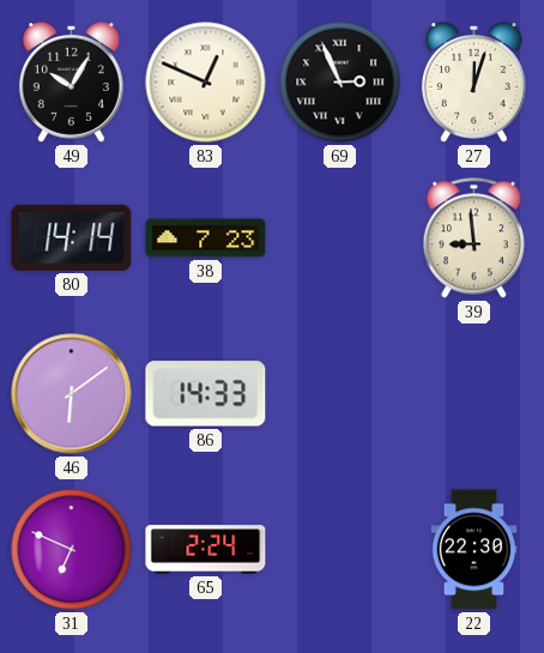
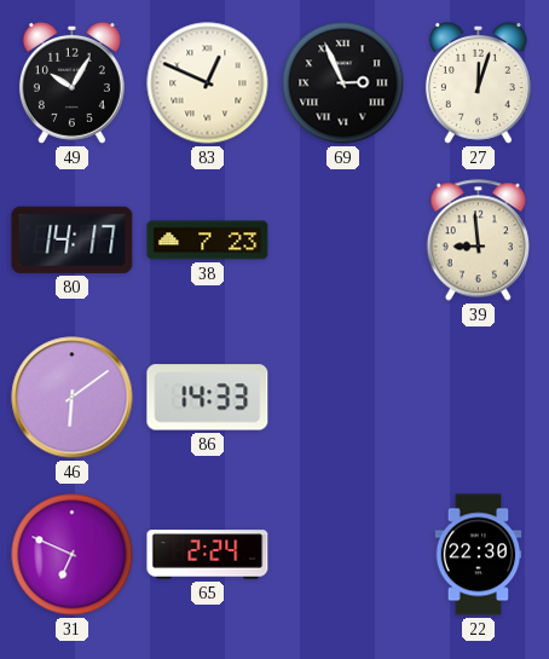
80: 14:14 -> 14:17 (73, 239)
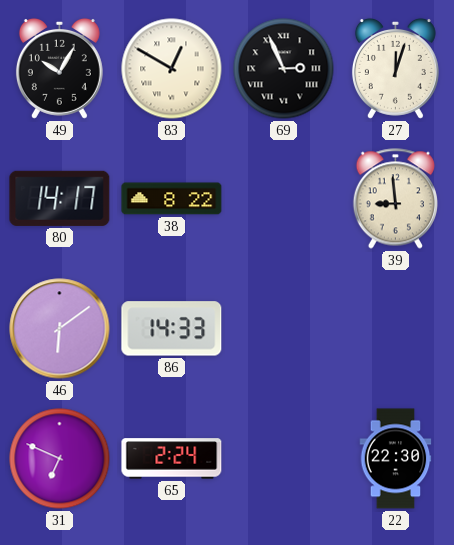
83: 12:49 -> 12:50 (172, 69)
38: 7:23 -> 8:22 (172, 199)
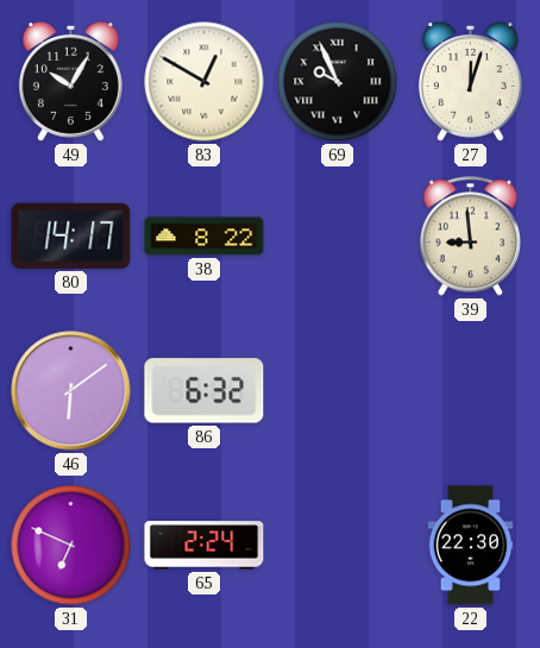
69: 2:56 -> 9:56 (338, 82)
86: 14:33 -> 6:32 (205, 391)
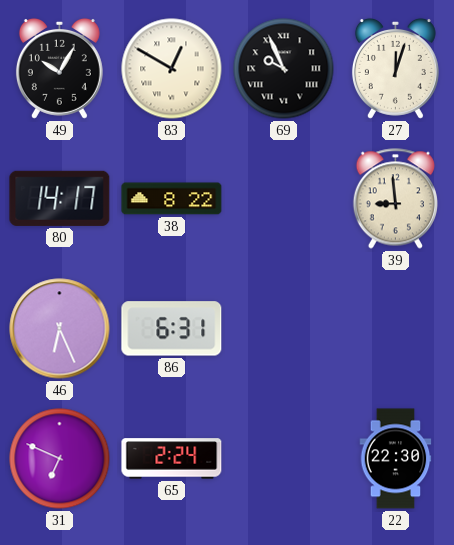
46: 6:09 -> 6:26 (60, 329)
86: 6:32 -> 6:31 (172, 329)
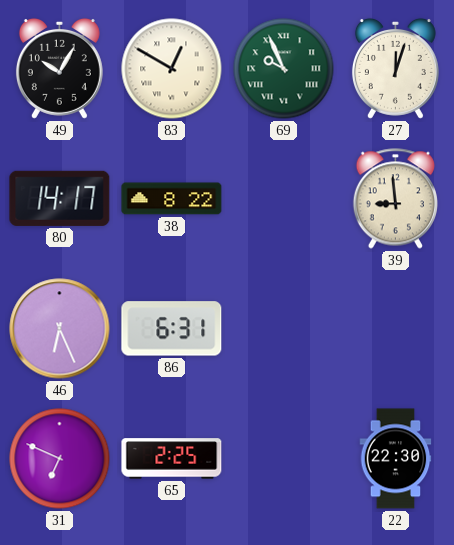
69 dial: black -> green (284, 69)
65: 2:24 -> 2:25 (172, 459)
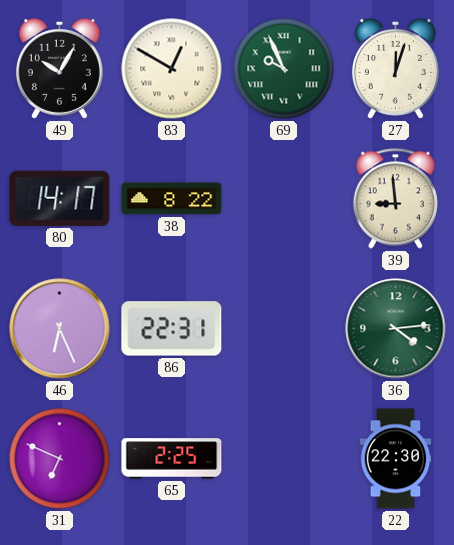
86: 6:31 -> 22:31 (172, 329)
36: none -> 4:14 (396, 329)
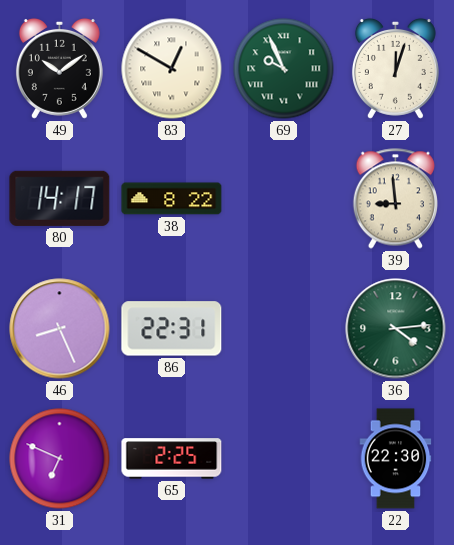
49: 10:05 -> 10:09 (59, 68)
46: 6:26 -> 8:26 (60, 329)
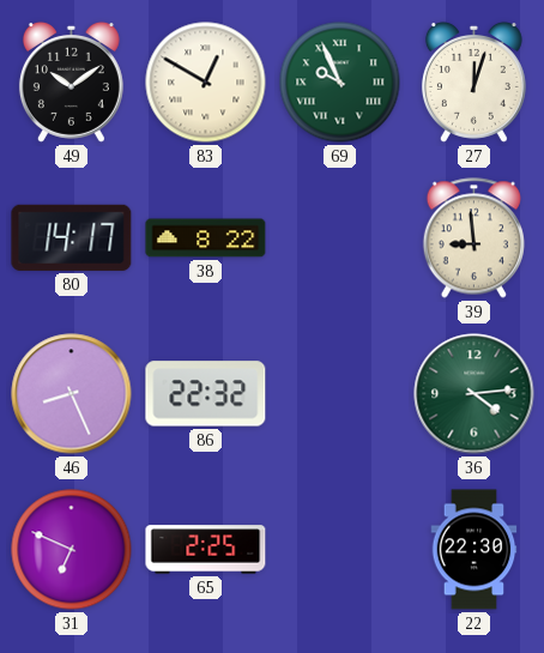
86: 22:31 -> 22:32 (206, 394)
